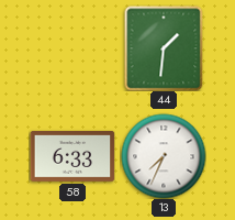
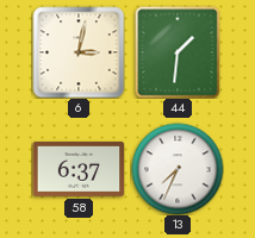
6: none -> 3:02 (79, 52)
58: 6:33 -> 6:37 (79, 169)
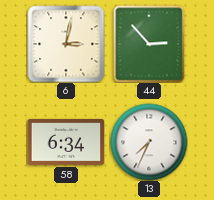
44: 1:31 -> 2:53 (149, 44)
58: 6:37 -> 6:34 (66, 142)
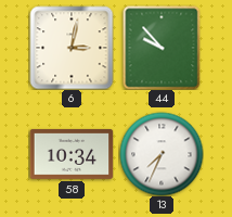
44: 2:53 -> 9:53 (162, 48)
58: 6:34 -> 10:34 (72, 154)
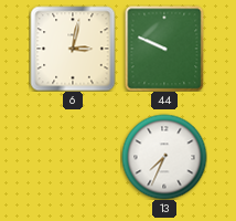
44: 9:53 -> 9:49 (164, 49)
58: 10:34 -> none (72, 154)
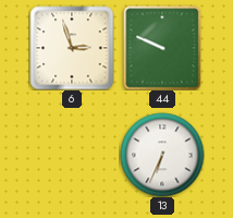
6: 3:02 -> 2:57 (72, 48)
13: 7:34 -> 6:34 (162, 155)
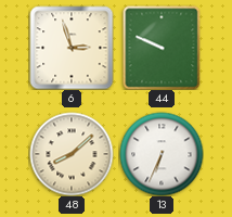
48: none -> 8:08 (72, 154)
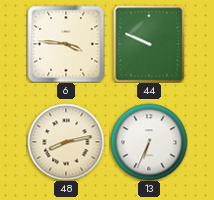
6: 2:57 -> 3:46 (66, 44)
48: 8:08 -> 8:13 (66, 142)
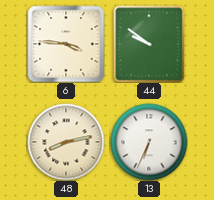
44: 9:49 -> 9:51 (149, 44)
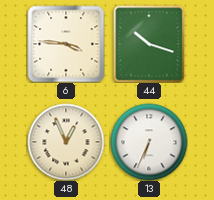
44: 9:51 -> 10:18 (149, 44)
48: 8:13 -> 12:56 (66, 142)
